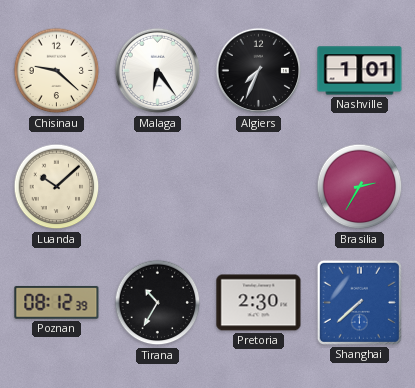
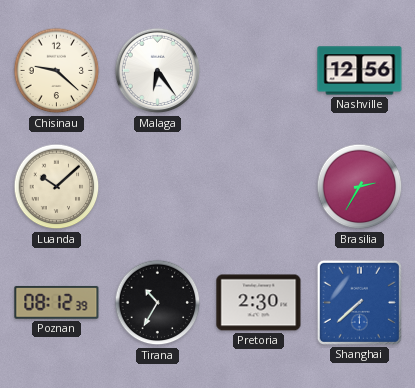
Algiers: 7:34 -> none (259, 71)
Nashville: 1:01 -> 12:56 (360, 71)
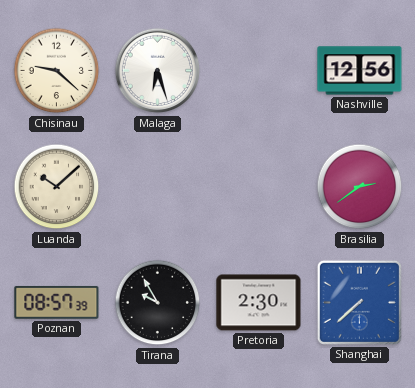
Malaga: 6:24 -> 6:27 (158, 71)
Brasilia: 2:35 -> 2:39 (360, 187)
Poznan: 08:12 -> 08:57 (57, 303)
Tirana: 10:35 -> 9:55 (158, 303)
